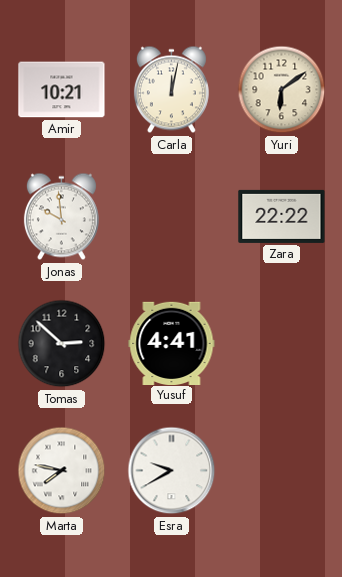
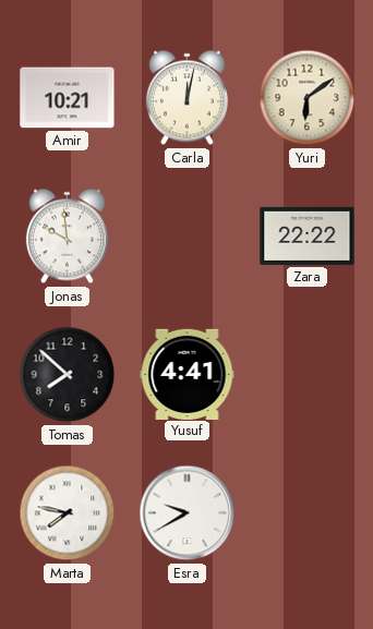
Tomas: 2:52 -> 7:52 (68, 375)
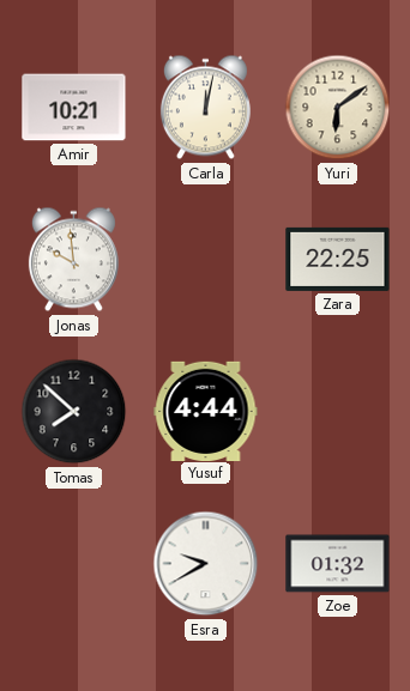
Zara: 22:22 -> 22:25 (338, 259)
Yusuf: 4:41 -> 4:44 (206, 411)
Marta: 7:47 -> none (68, 513)
Zoe: none -> 01:32 (338, 564)
